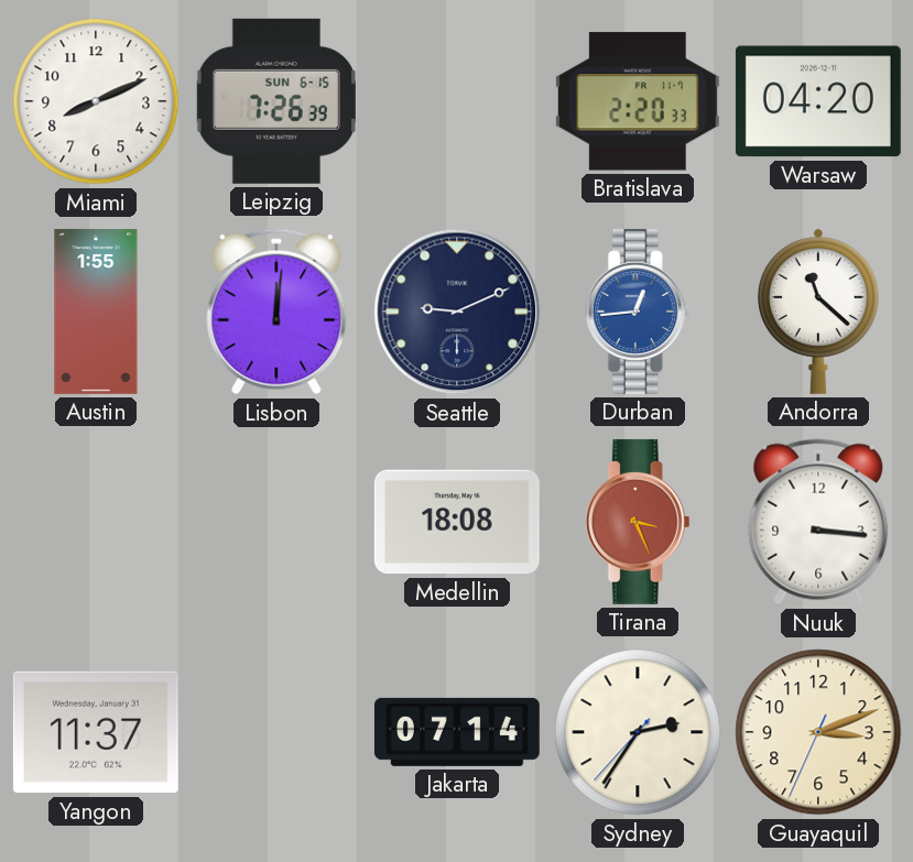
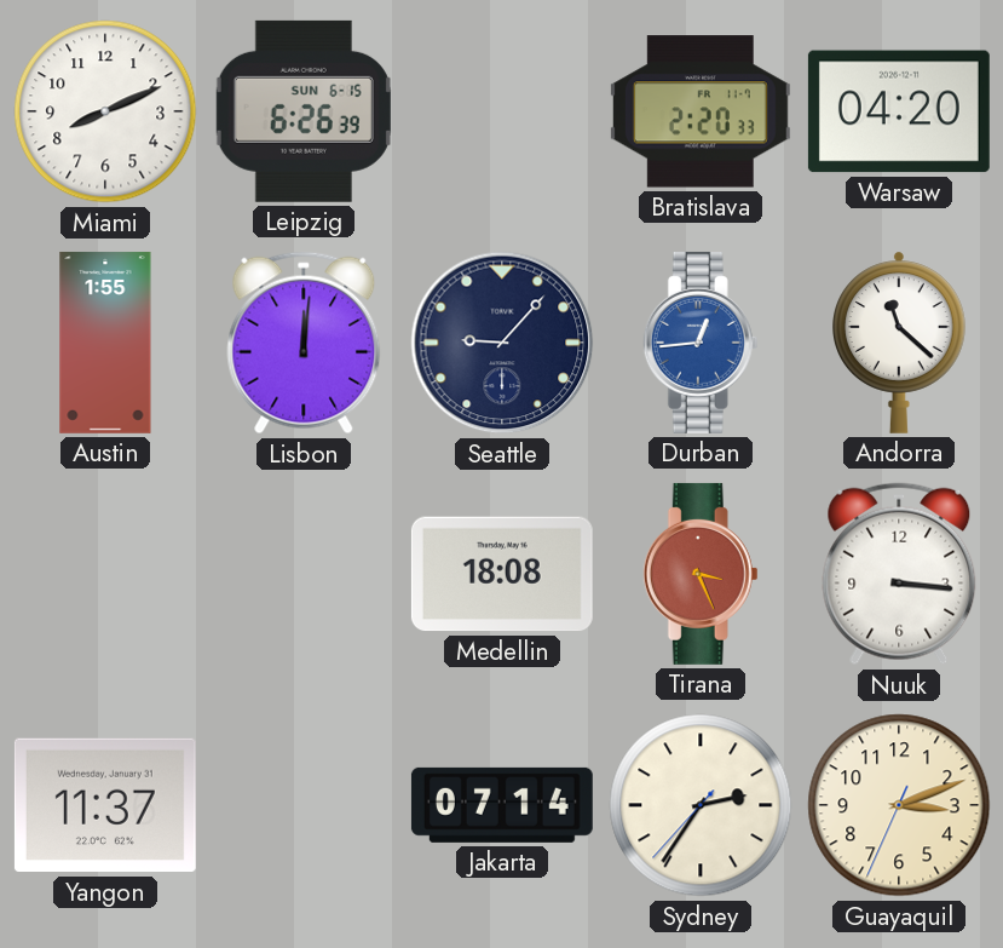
Leipzig: 7:26 -> 6:26 (304, 111)
Seattle: 9:11 -> 9:07 (502, 343)
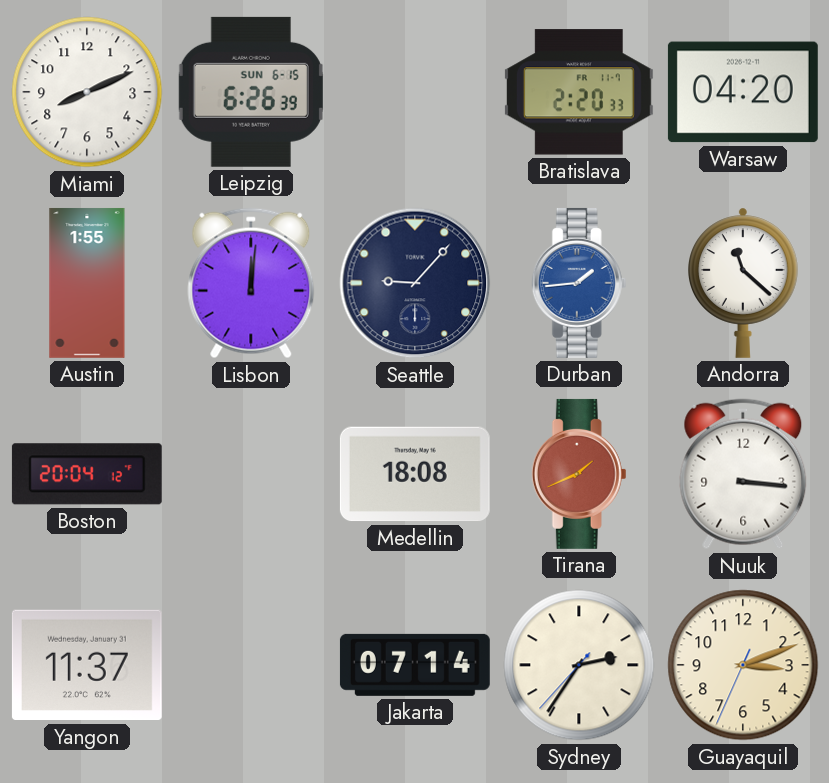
Durban: 12:44 -> 1:44 (579, 283)
Boston: none -> 20:04 (87, 474)
Tirana: 3:26 -> 1:41 (579, 474)
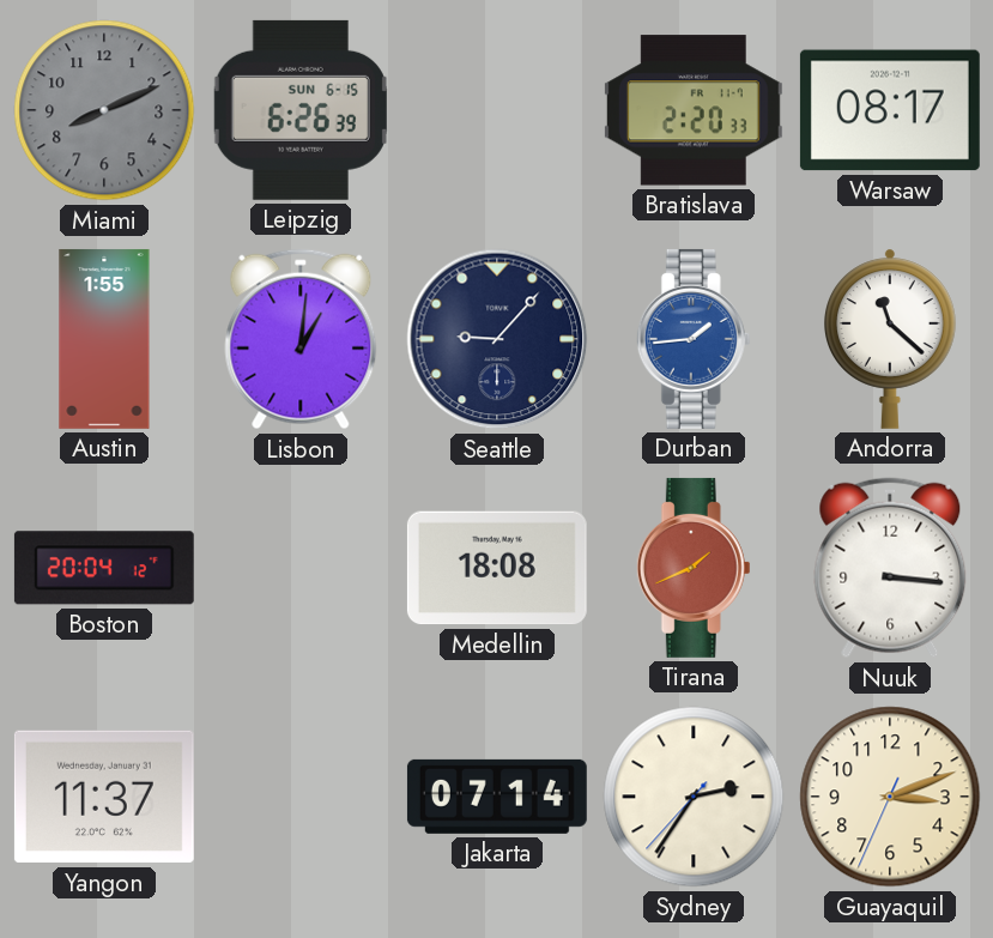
Miami dial: white -> grey (104, 110)
Warsaw: 04:20 -> 08:17 (890, 110)
Lisbon: 12:01 -> 1:01 (301, 339)
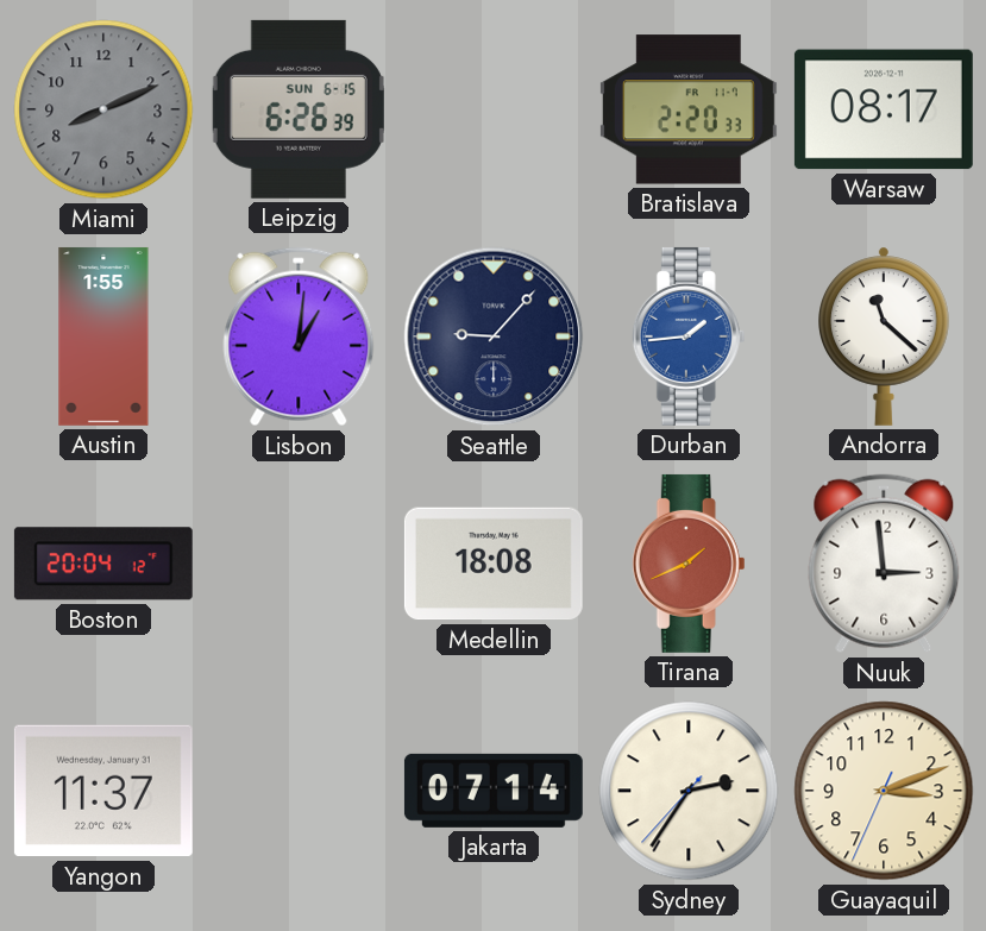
Nuuk: 3:16 -> 2:59 (884, 564)
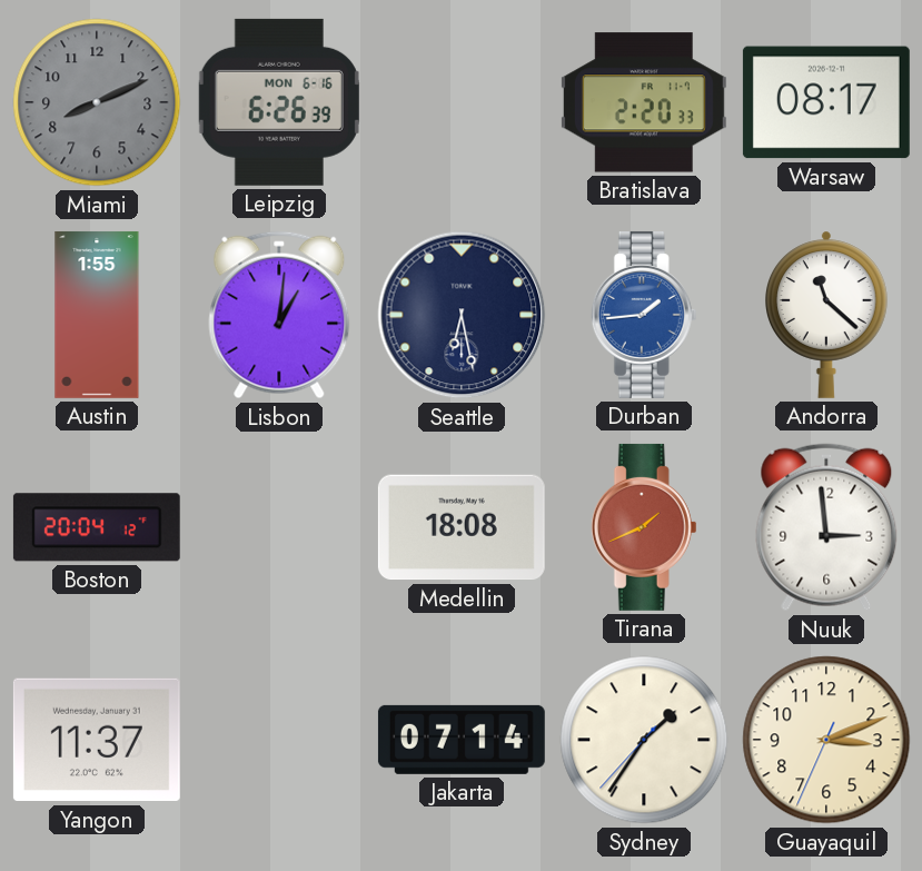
Leipzig date: SUN 6-15 -> MON 6-16 (279, 102)
Seattle: 9:07 -> 6:28 (462, 315)
Sydney: 2:35 -> 1:35 (644, 740)
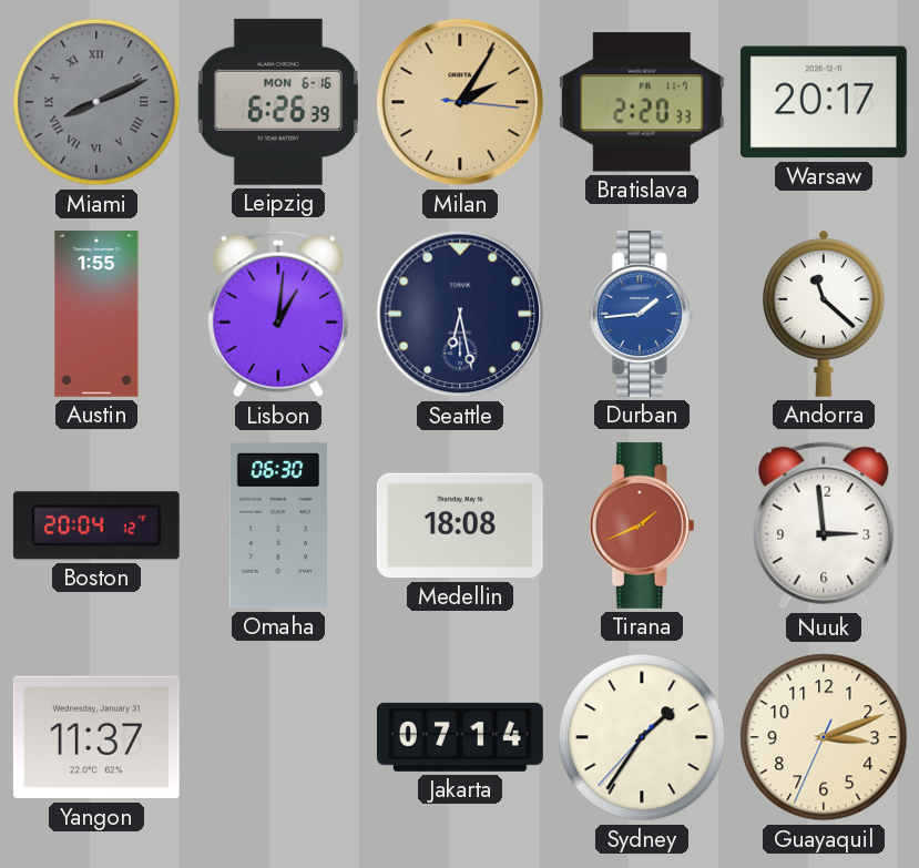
Miami numerals: Arabic -> Roman (96, 102)
Milan: none -> 2:05 (460, 102)
Warsaw: 08:17 -> 20:17 (824, 102)
Omaha: none -> 06:30 (277, 525)
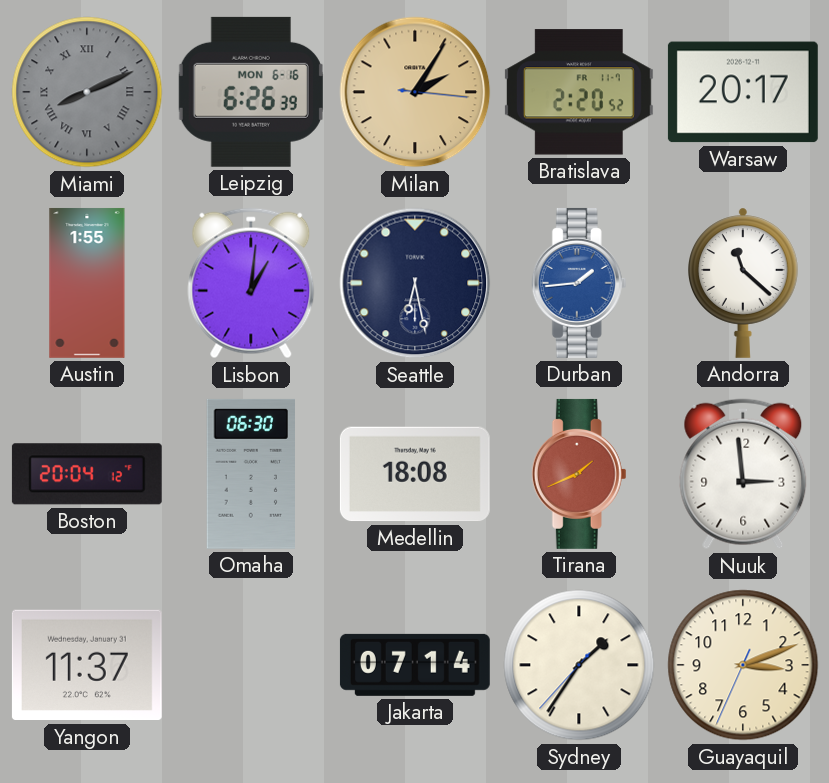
Bratislava: 2:20:33 -> 2:20:52 (579, 92)
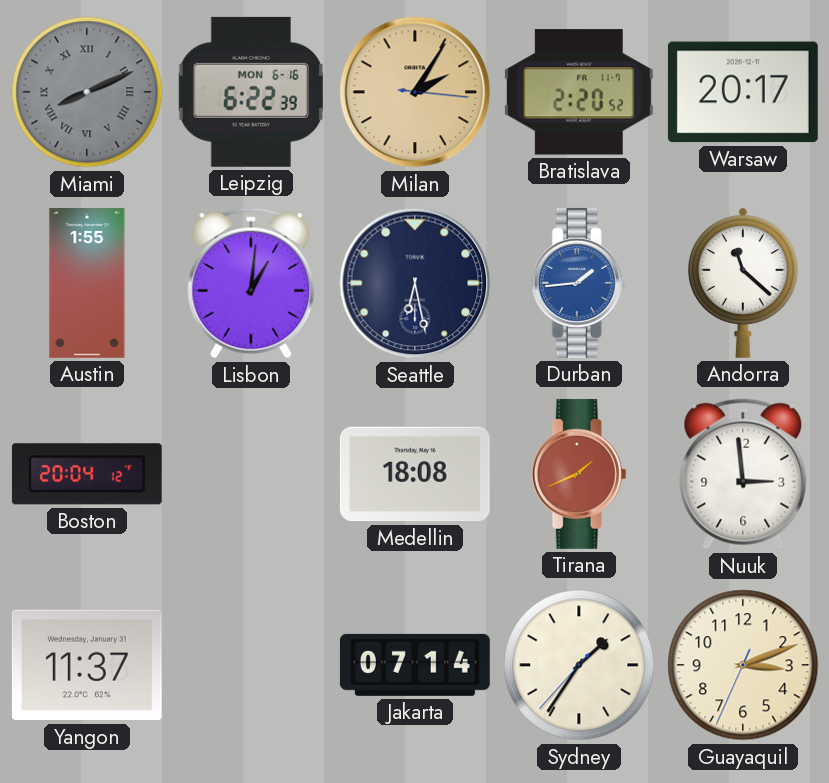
Leipzig: 6:26 -> 6:22 (251, 92)
Omaha: 06:30 -> none (250, 474)
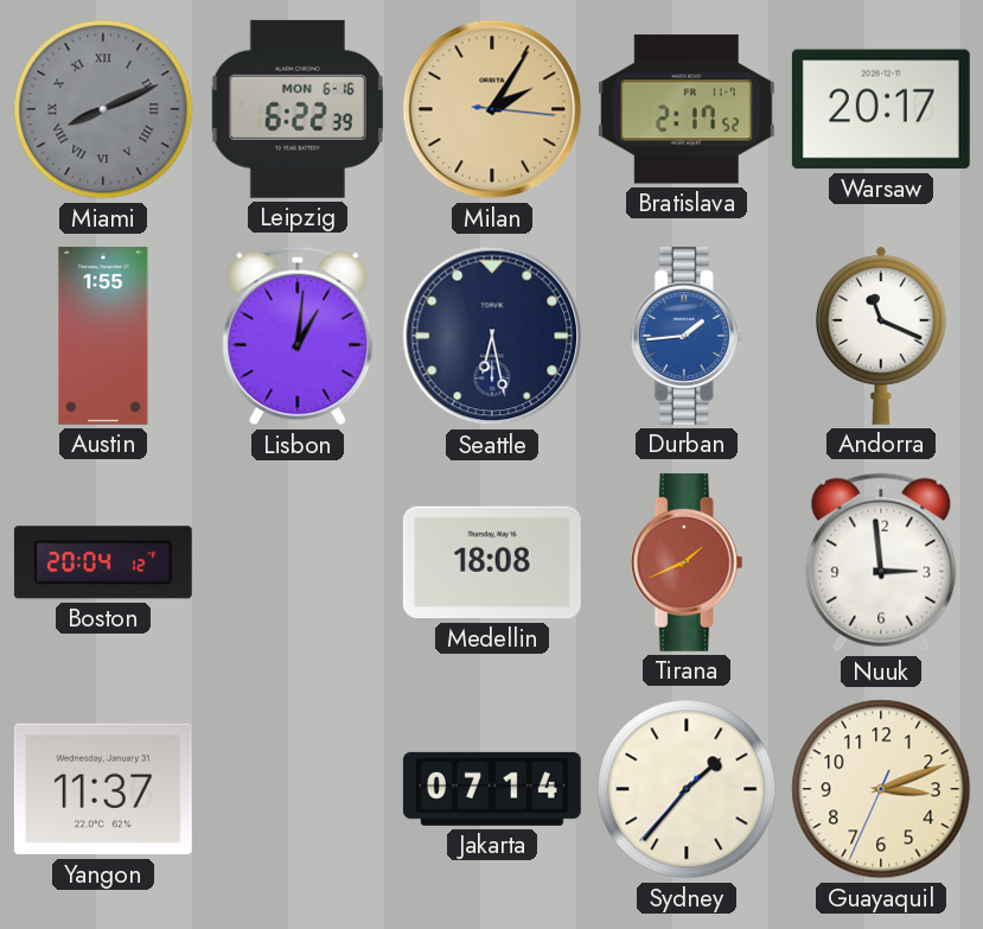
Bratislava: 2:20 -> 2:17 (687, 109)
Andorra: 11:22 -> 11:19 (882, 336)
Sydney: 1:35 -> 1:36 (687, 789)
